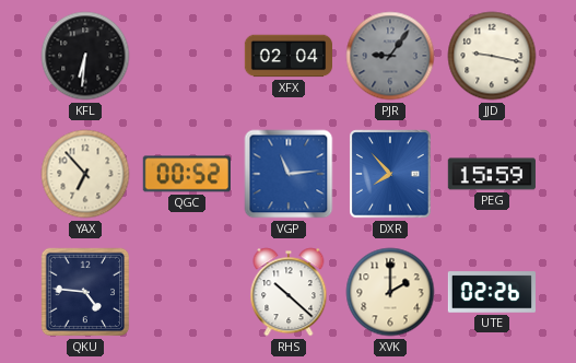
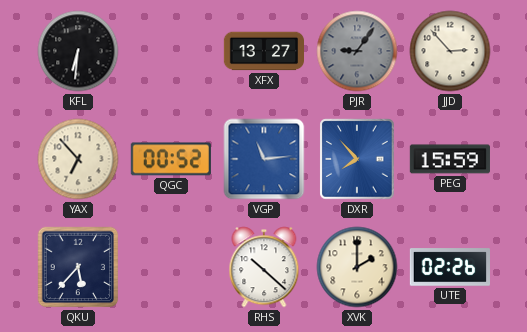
XFX: 02:04 -> 13:27 (263, 51)
JJD: 9:17 -> 2:53 (450, 51)
QKU: 4:46 -> 5:37 (78, 267)
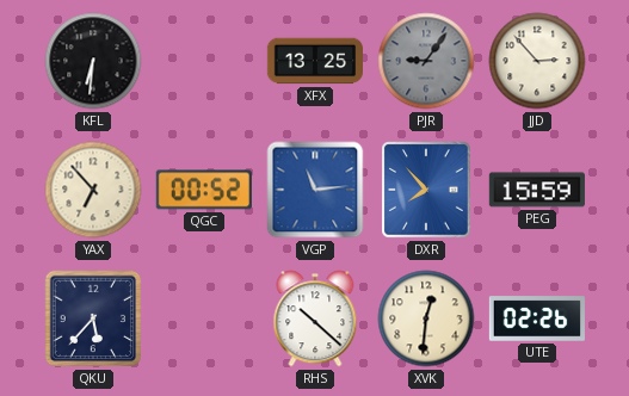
XFX: 13:27 -> 13:25 (314, 61)
XVK: 2:00 -> 12:31 (426, 318)
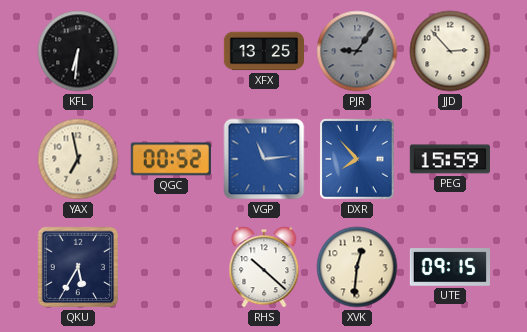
YAX: 6:53 -> 6:58 (78, 159)
QKU: 5:37 -> 5:35 (78, 267)
UTE: 02:26 -> 09:15 (449, 267)
